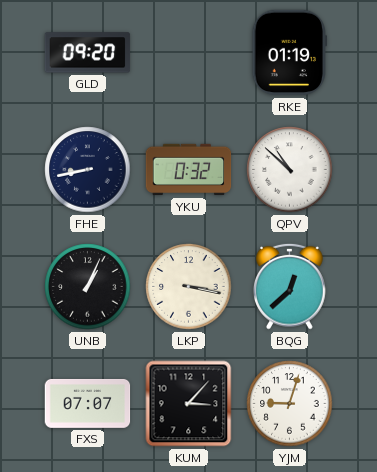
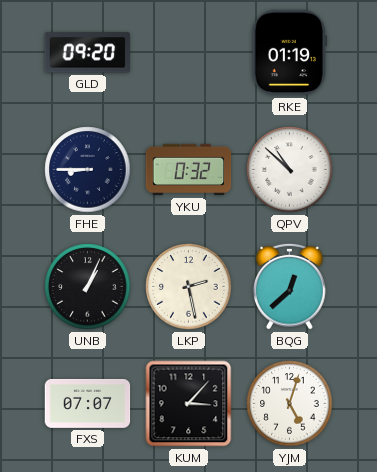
FHE: 8:43 -> 8:45 (88, 170)
LKP: 3:17 -> 2:28 (189, 287)
YJM: 9:03 -> 5:03 (290, 404)
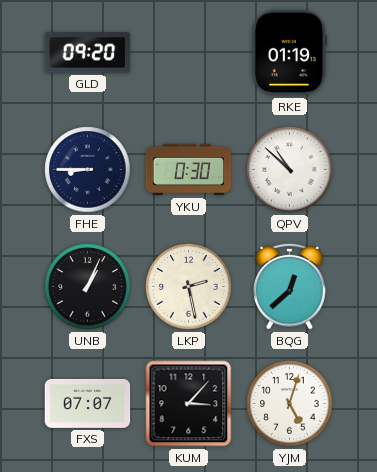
YKU: 0:32 -> 0:30 (189, 170)
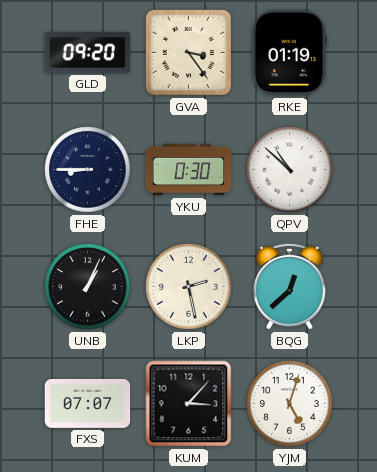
GVA: none -> 3:24 (188, 52)
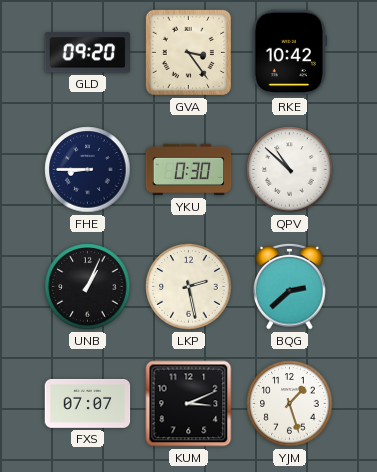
RKE: 01:19 -> 10:42 (289, 53)
BQG: 12:38 -> 2:38 (290, 286)
KUM: 3:07 -> 3:11 (189, 404)
YJM: 5:03 -> 1:27 (290, 404)
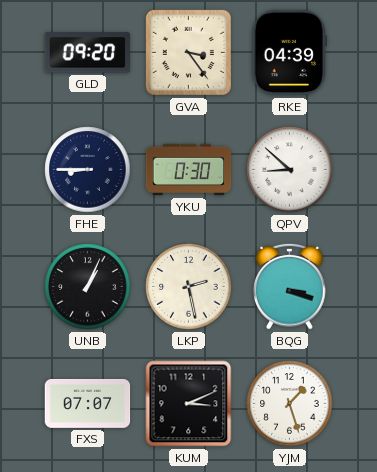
RKE: 10:42 -> 04:39 (289, 53)
QPV: 10:52 -> 8:52 (290, 170)
BQG: 2:38 -> 3:18 (290, 286)
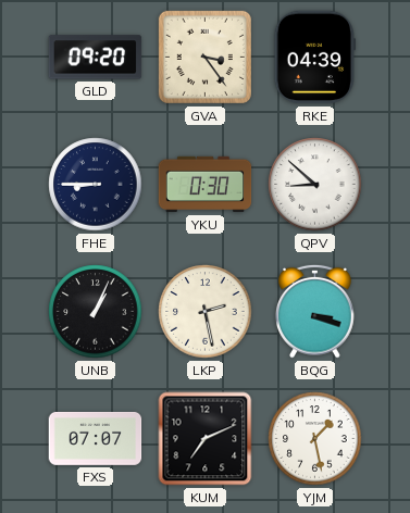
KUM: 3:11 -> 7:11 (206, 439)
YJM: 1:27 -> 1:28 (315, 439)
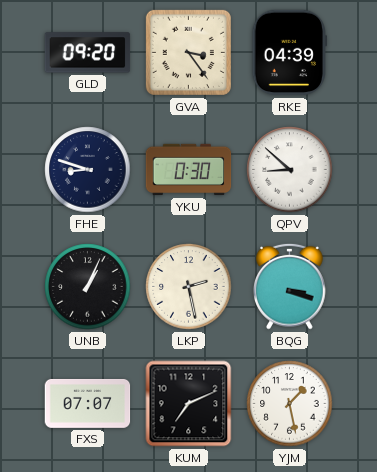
FHE: 8:45 -> 8:48 (88, 170)
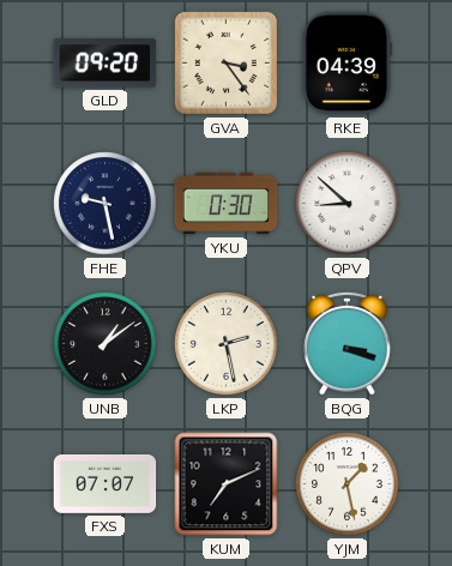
FHE: 8:48 -> 9:28 (106, 204)
UNB: 1:04 -> 1:09 (106, 344)
